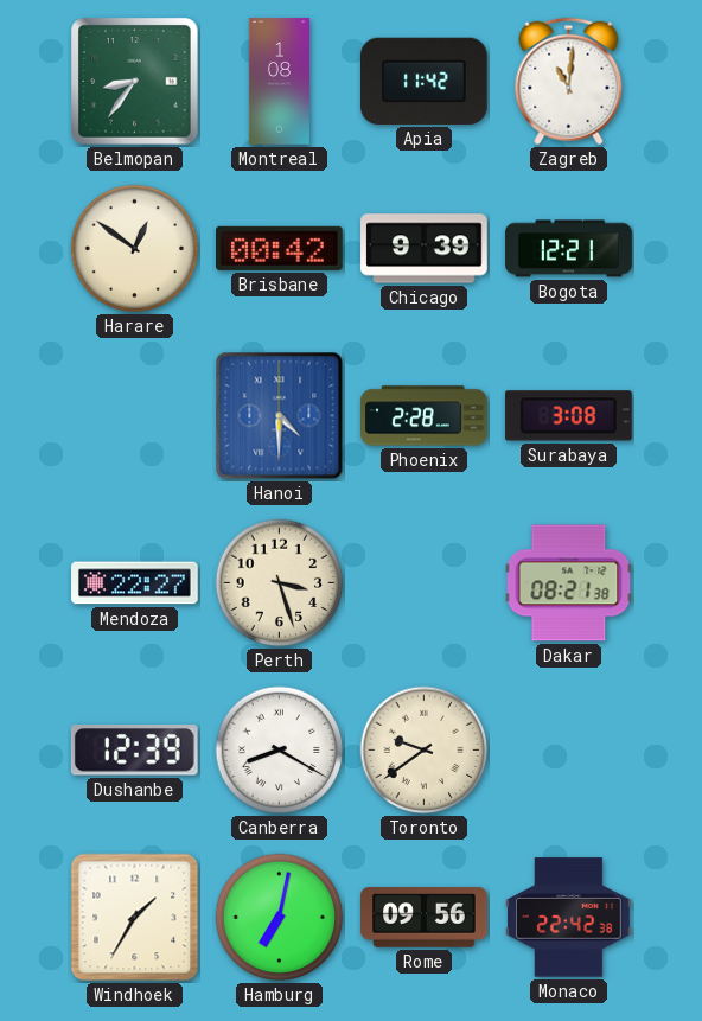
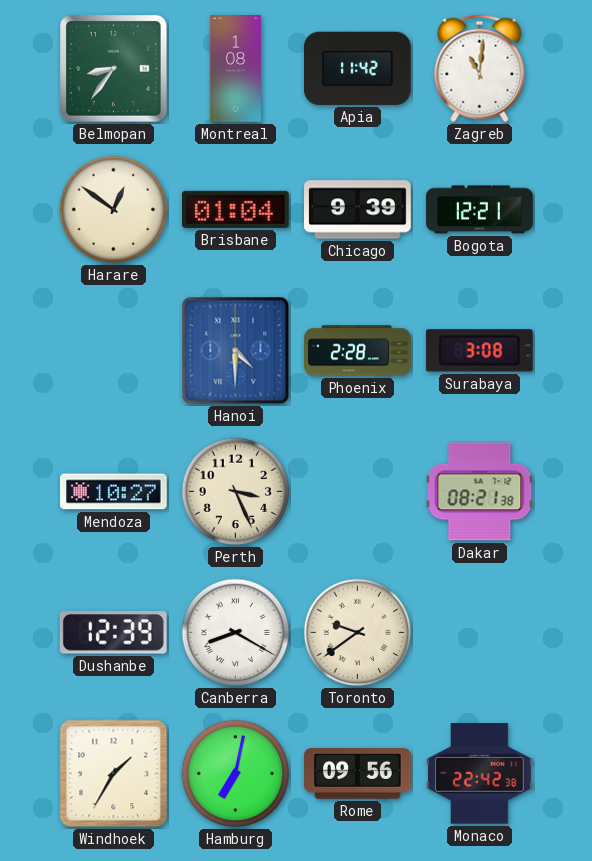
Brisbane: 00:42 -> 01:04 (236, 209)
Mendoza: 22:27 -> 10:27 (114, 492)
Perth: 3:27 -> 3:26 (236, 492)
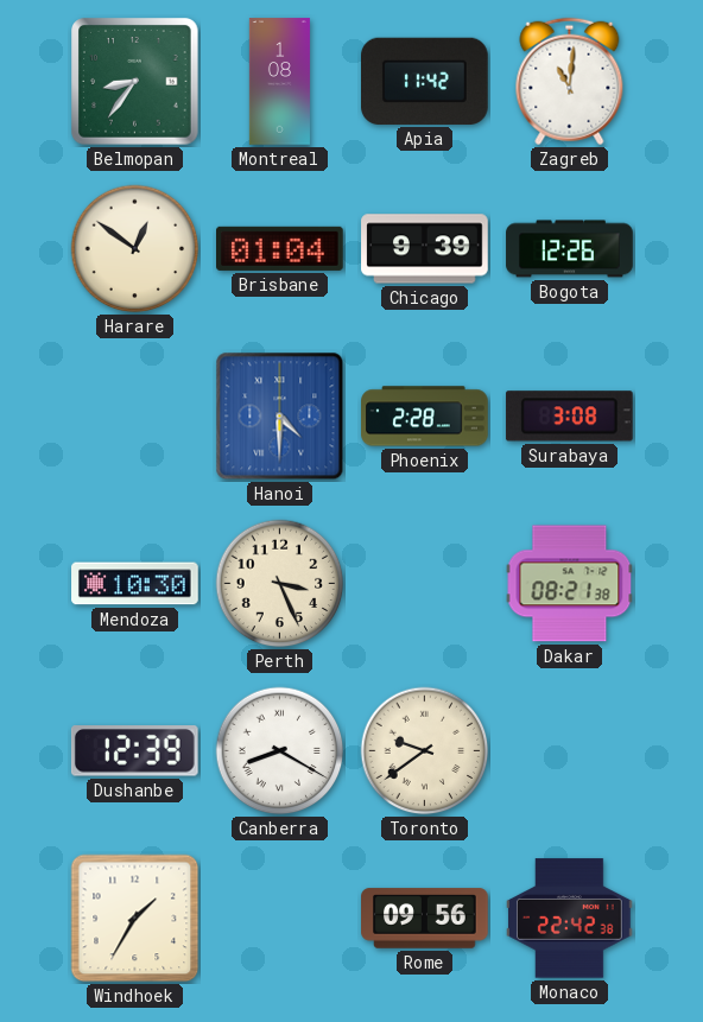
Bogota: 12:21 -> 12:26 (570, 249)
Mendoza: 10:27 -> 10:30 (135, 584)
Hamburg: 7:02 -> none (236, 774)
